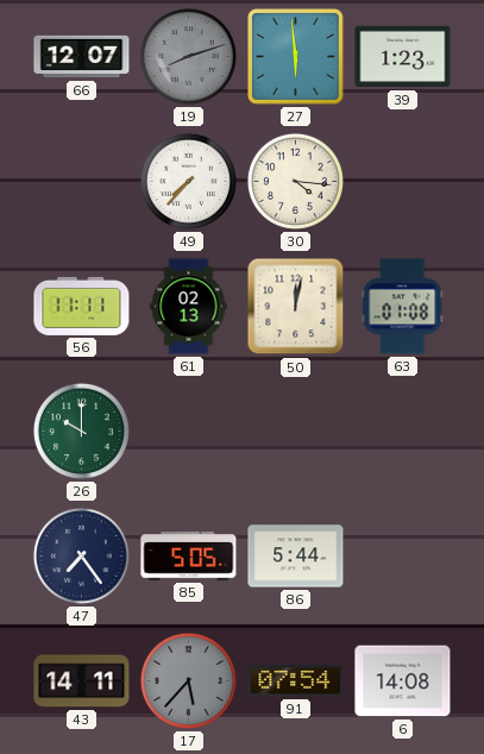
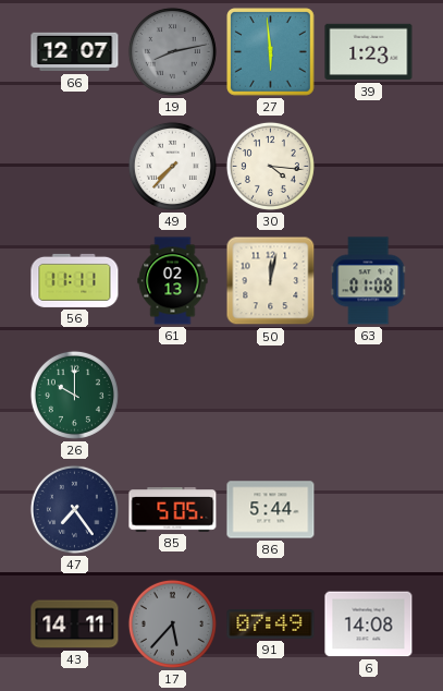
19: 8:12 -> 8:13 (172, 51)
91: 07:54 -> 07:49 (271, 625)
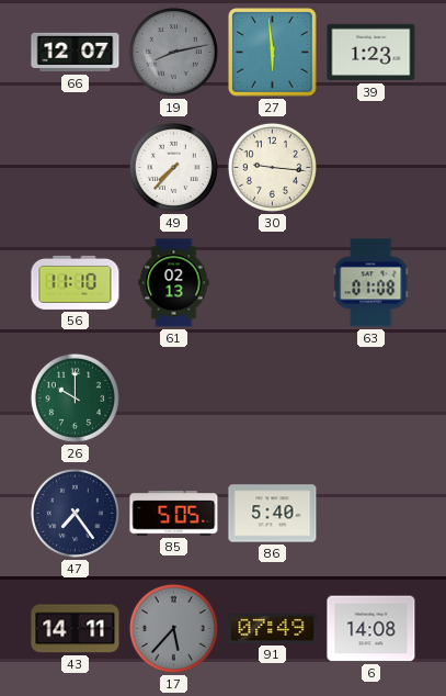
30: 4:16 -> 9:16 (272, 167)
56: 11:11 -> 11:10 (76, 282)
50: 12:02 -> none (271, 281)
86: 5:44 -> 5:40 (273, 514)
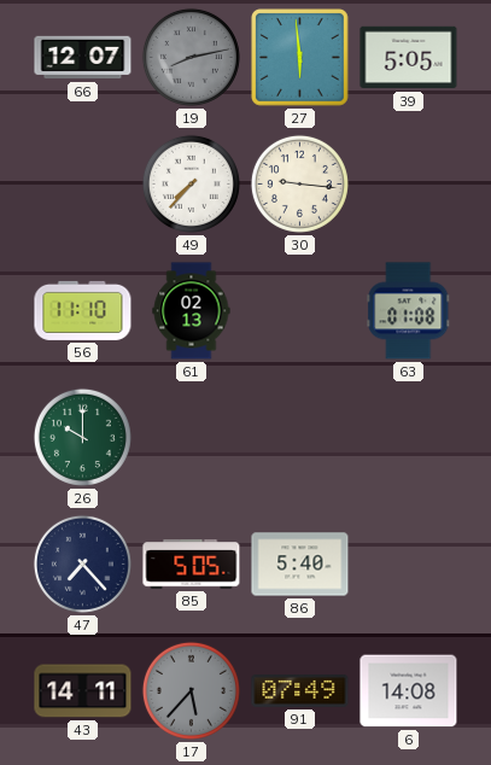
39: 1:23 -> 5:05 (409, 58)
47: 7:24 -> 7:23 (82, 563)
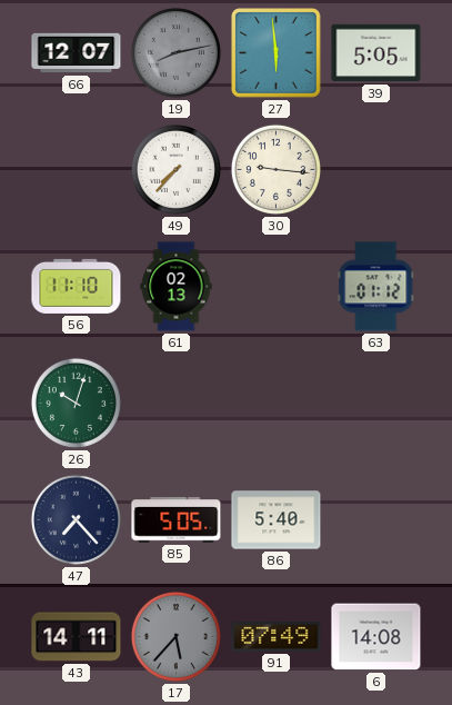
63: 01:08 -> 01:12 (376, 287)
26: 10:00 -> 10:03 (76, 403)
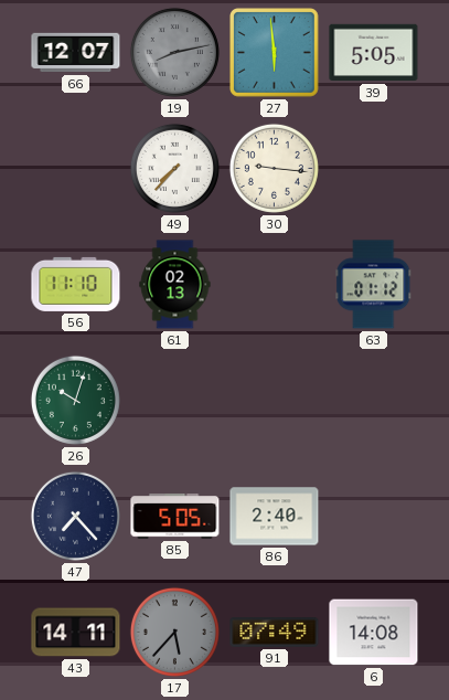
86: 5:40 -> 2:40 (275, 517)
